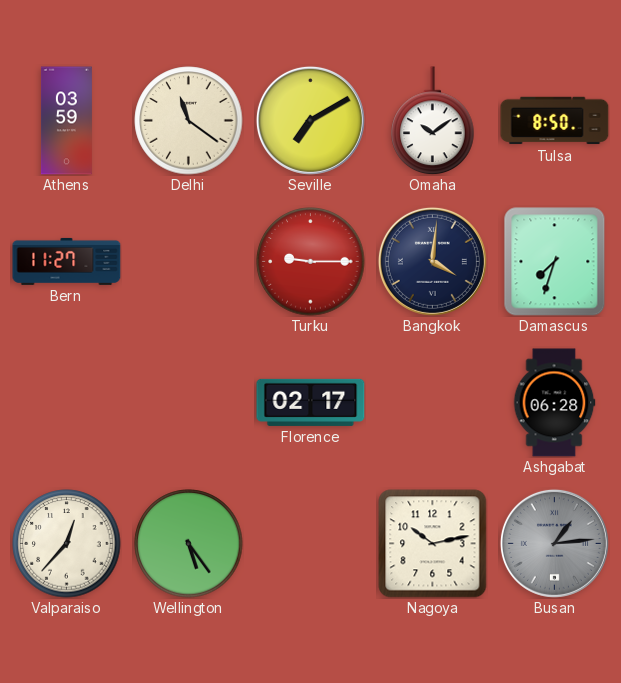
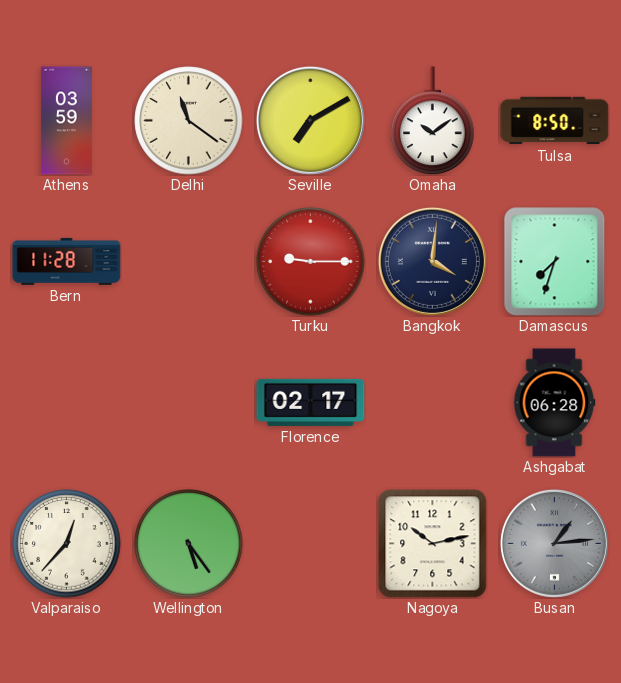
Bern: 11:27 -> 11:28 (67, 261)
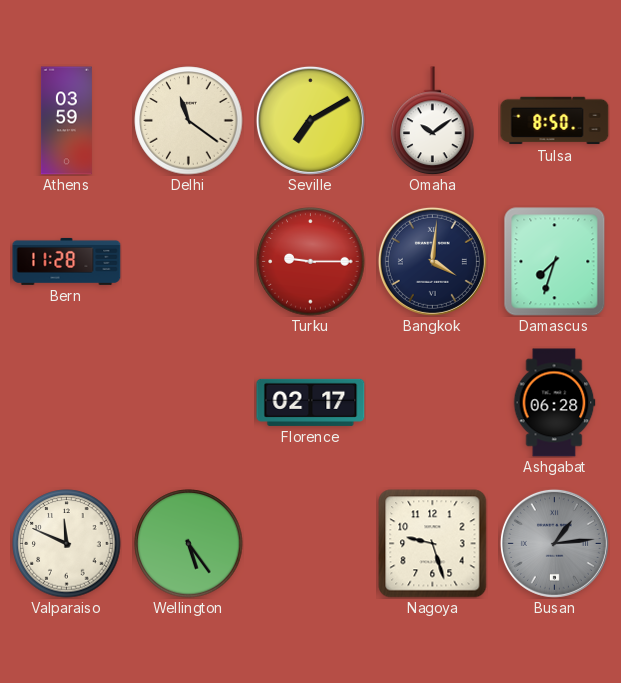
Valparaiso: 12:37 -> 11:49 (67, 544)
Nagoya: 10:13 -> 9:27 (433, 544)
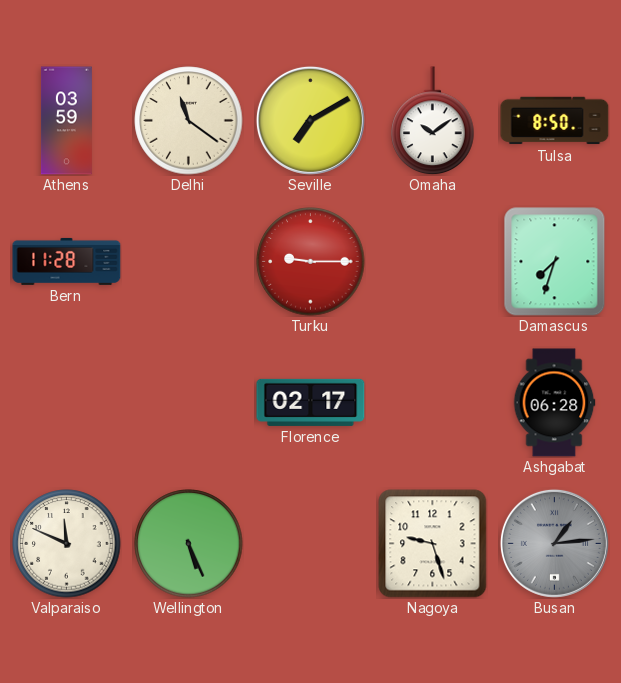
Bangkok: 4:01 -> none (432, 261)
Wellington: 5:24 -> 5:26 (189, 544)
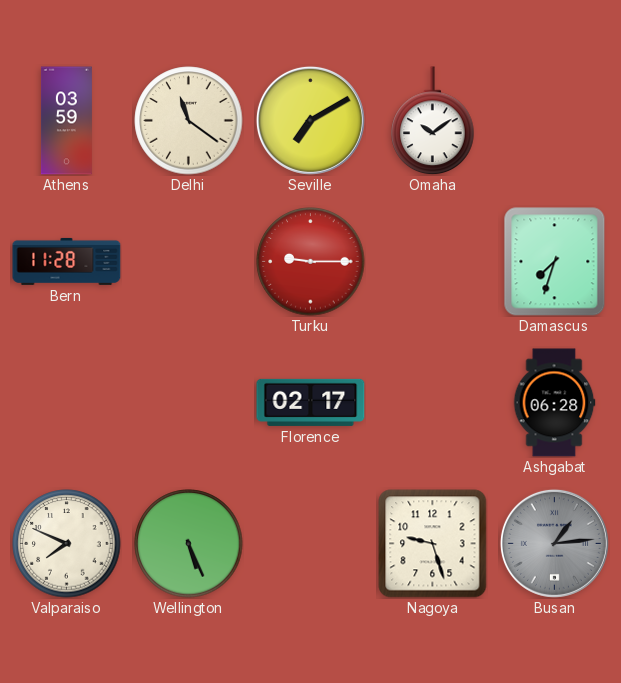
Tulsa: 8:50 -> none (555, 121)
Valparaiso: 11:49 -> 7:49 (67, 544)
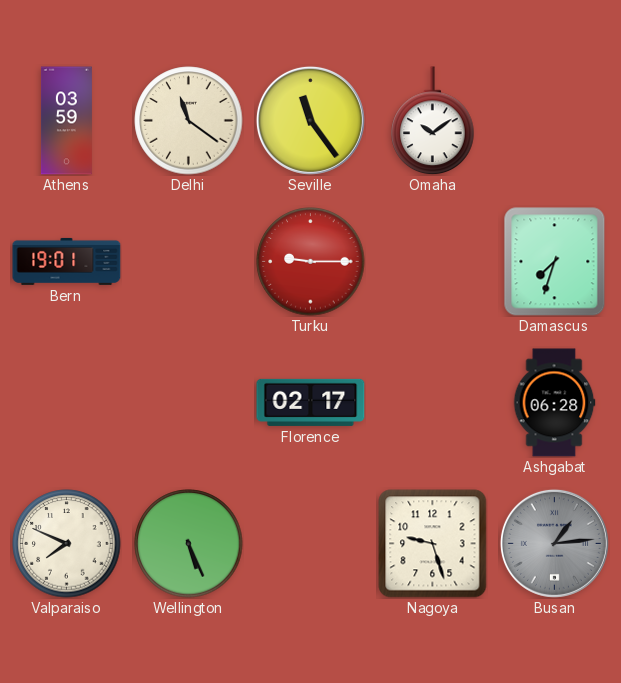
Seville: 7:10 -> 11:24 (310, 120)
Bern: 11:28 -> 19:01 (67, 261)
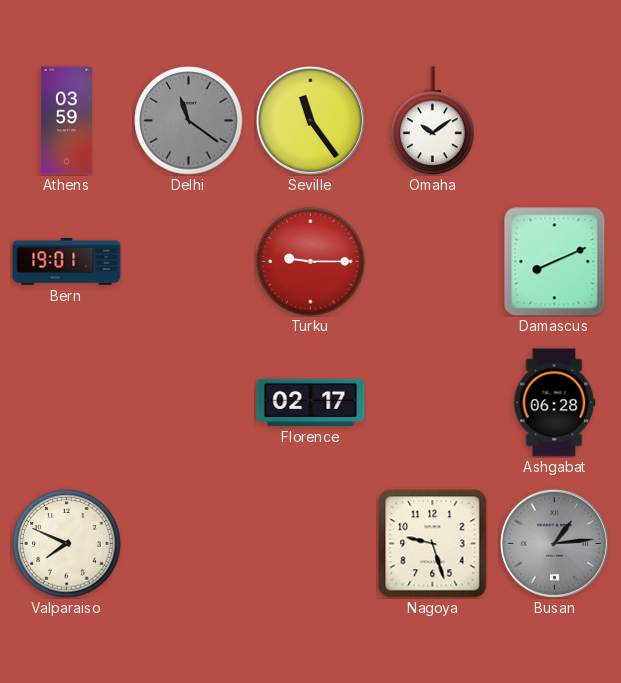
Delhi dial: cream -> grey (189, 121)
Damascus: 7:33 -> 8:11 (555, 262)
Wellington: 5:26 -> none (189, 544)
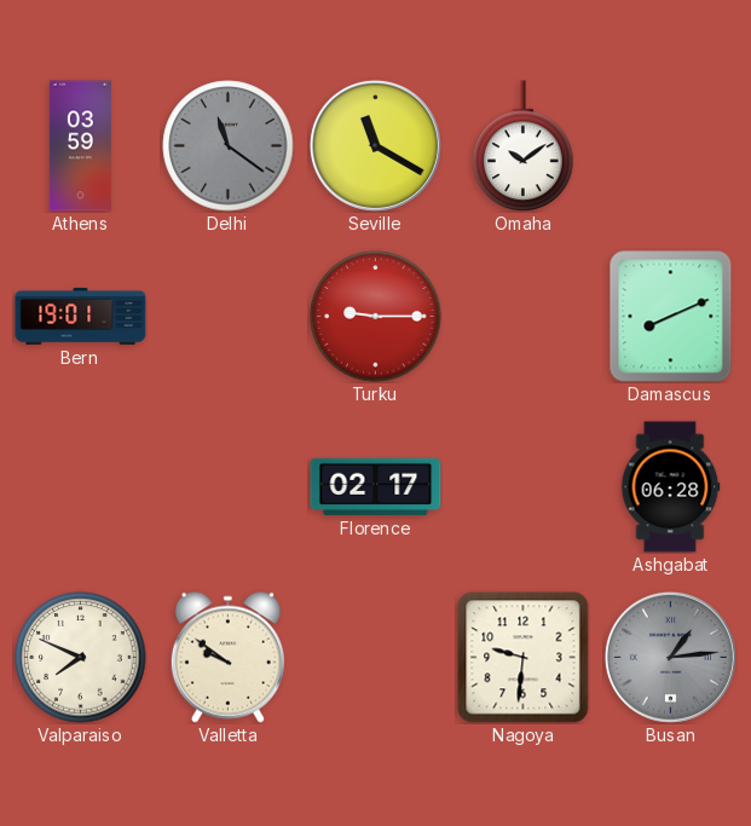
Seville: 11:24 -> 11:20 (375, 145)
Valletta: none -> 9:51 (227, 657)
Nagoya: 9:27 -> 9:31 (524, 658)
